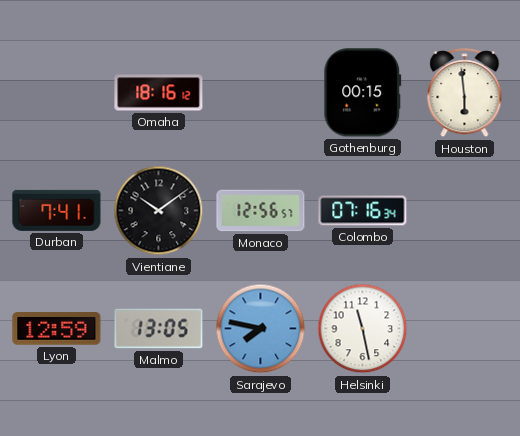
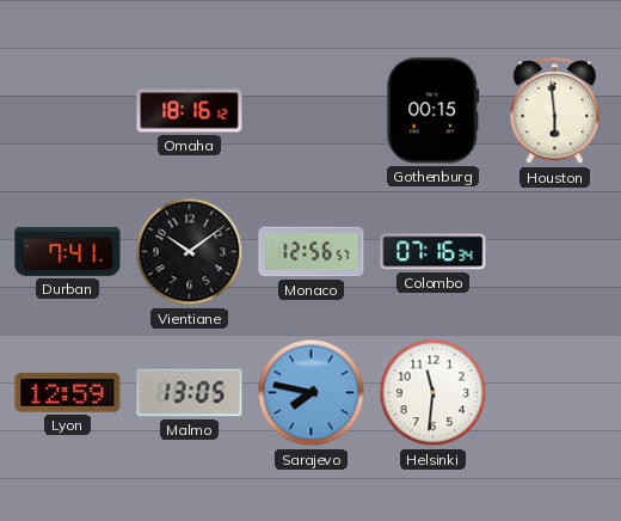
Helsinki: 11:28 -> 11:31 (434, 393)
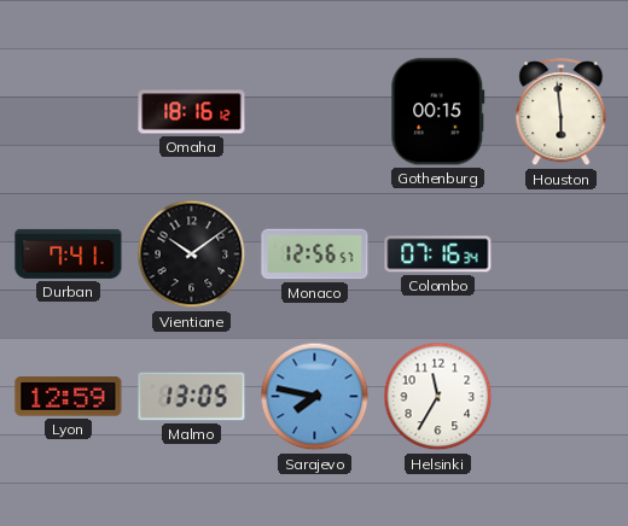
Helsinki: 11:31 -> 11:35 (438, 397)
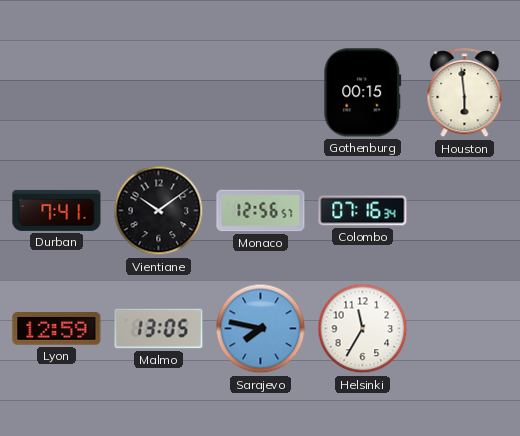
Omaha: 18:16 -> none (192, 112)
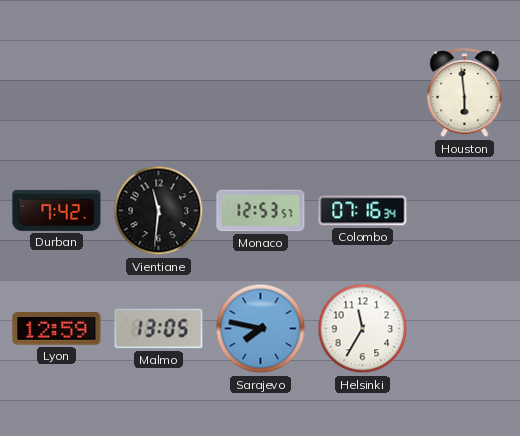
Gothenburg: 00:15 -> none (363, 93)
Durban: 7:41 -> 7:42 (57, 210)
Vientiane: 10:09 -> 11:31 (159, 211)
Monaco: 12:56 -> 12:53 (261, 211)
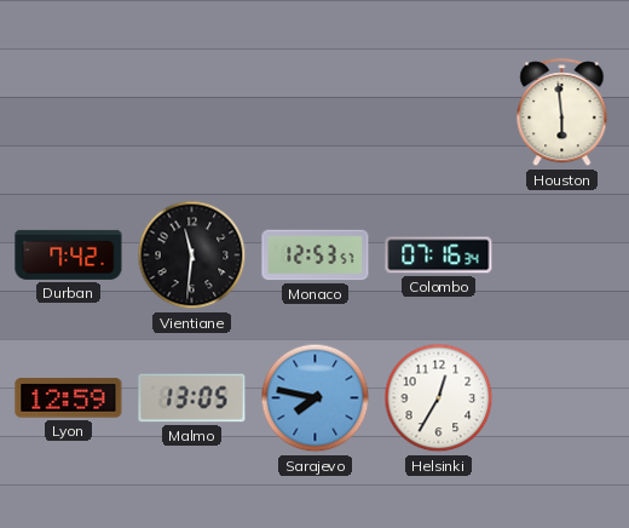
Helsinki: 11:35 -> 12:35 (439, 398)
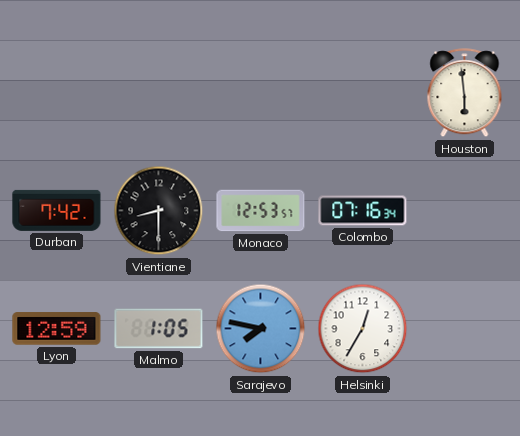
Vientiane: 11:31 -> 8:30 (159, 211)
Malmo: 13:05 -> 1:05 (159, 329)
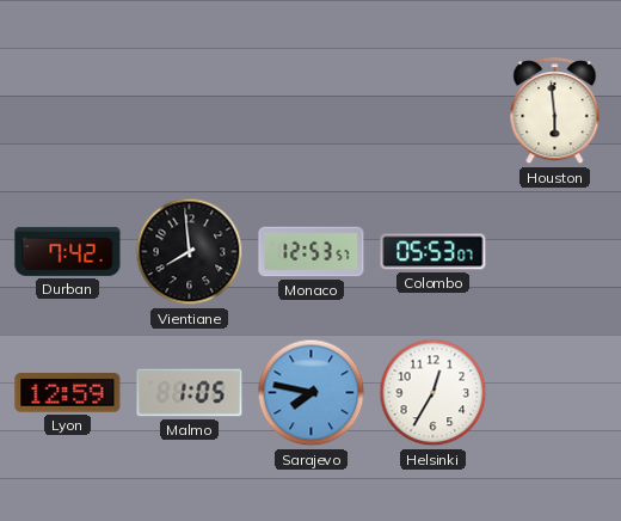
Vientiane: 8:30 -> 7:59 (190, 252)
Colombo: 07:16 -> 05:53 (434, 252)
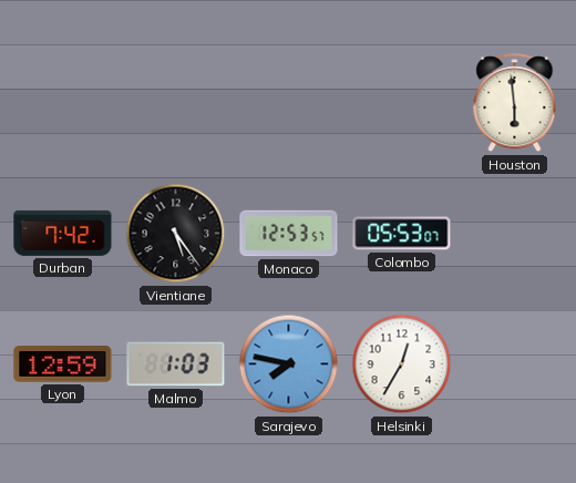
Vientiane: 7:59 -> 5:24 (176, 234)
Malmo: 1:05 -> 1:03 (176, 364)
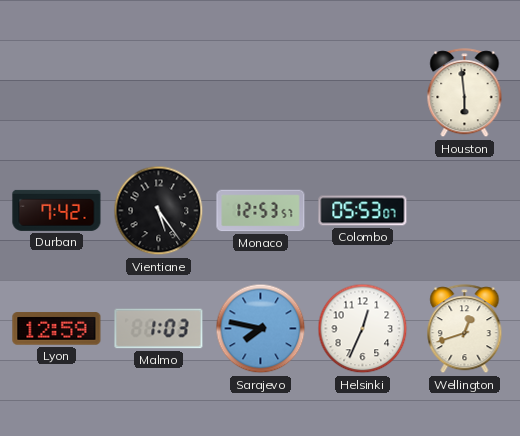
Helsinki: 12:35 -> 12:34 (363, 329)
Wellington: none -> 12:42 (465, 329)
